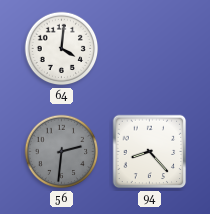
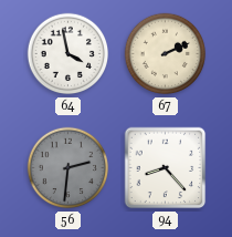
64: 4:01 -> 3:58 (68, 54)
67: none -> 2:11 (166, 54)
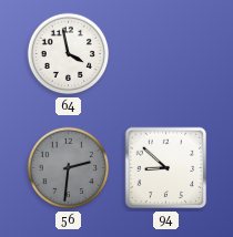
67: 2:11 -> none (166, 54)
94: 8:23 -> 8:52 (166, 168)
